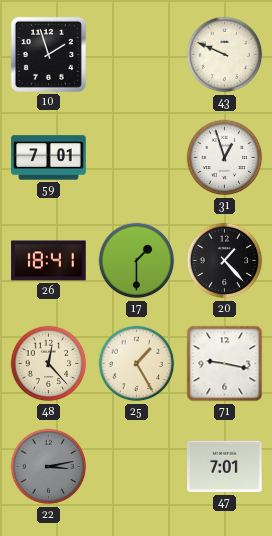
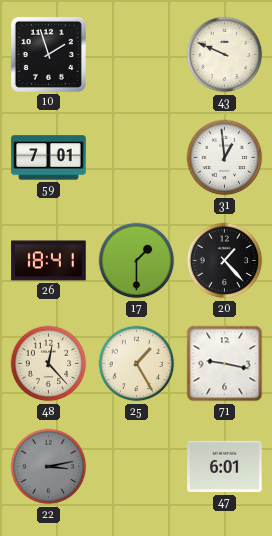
31: 12:57 -> 12:59 (225, 158)
47: 7:01 -> 6:01 (225, 467)
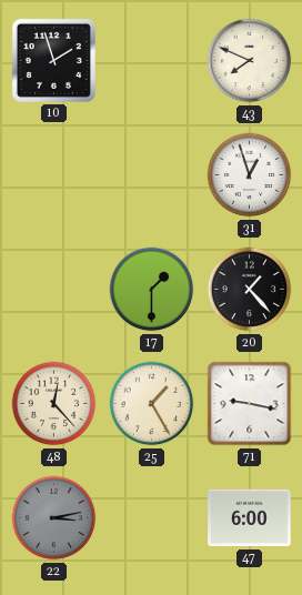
43: 9:49 -> 7:49 (250, 61)
59: 7:01 -> none (49, 158)
31: 12:59 -> 12:57 (250, 175)
26: 18:41 -> none (49, 261)
47: 6:01 -> 6:00 (250, 518)
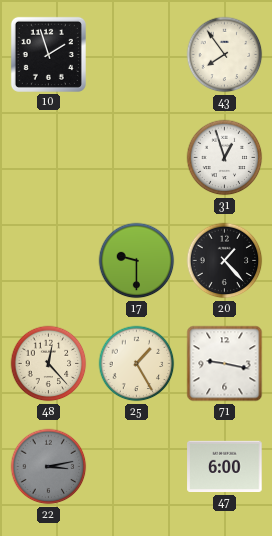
43: 7:49 -> 7:54 (225, 55)
17: 1:30 -> 9:30 (137, 261)
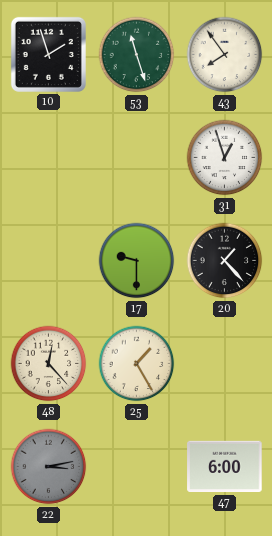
53: none -> 11:27 (137, 55)
71: 9:17 -> none (225, 364)
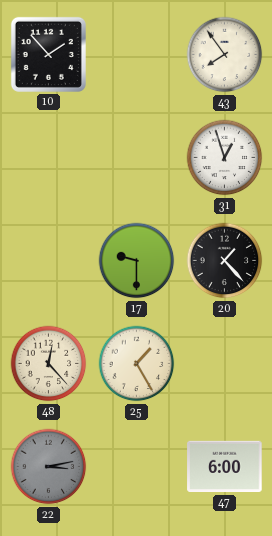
10: 1:57 -> 1:53 (48, 54)
53: 11:27 -> none (137, 55)
